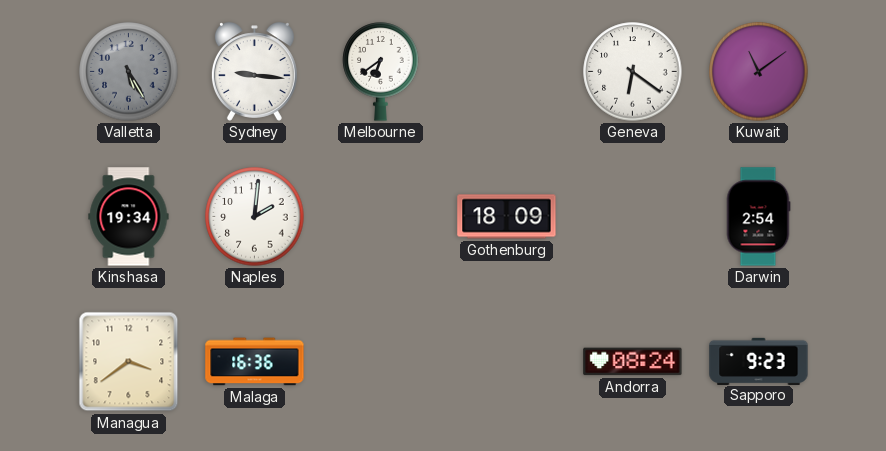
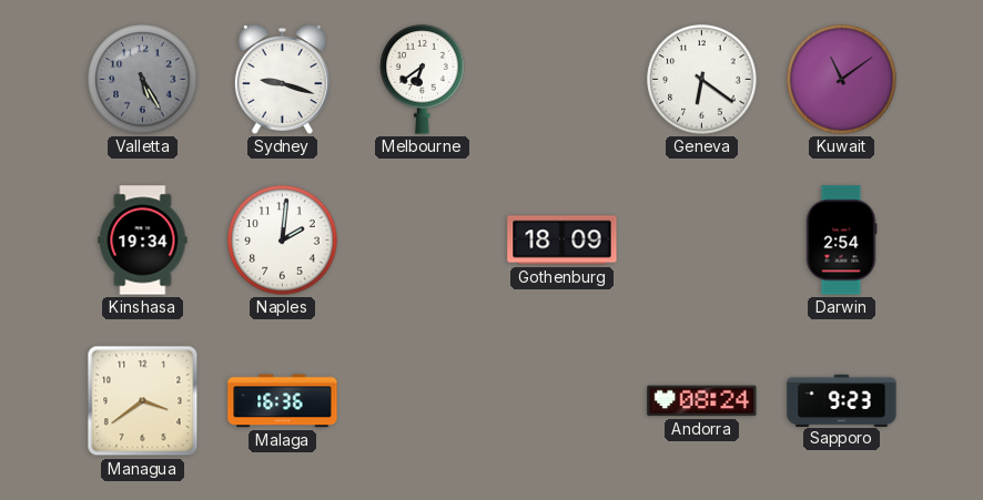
Sydney: 9:16 -> 9:18 (282, 80)
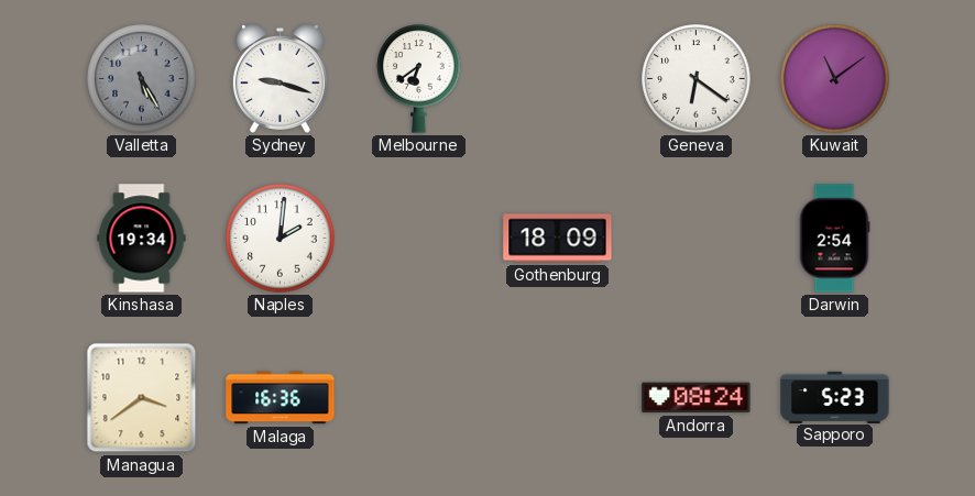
Sapporo: 9:23 -> 5:23 (835, 397)
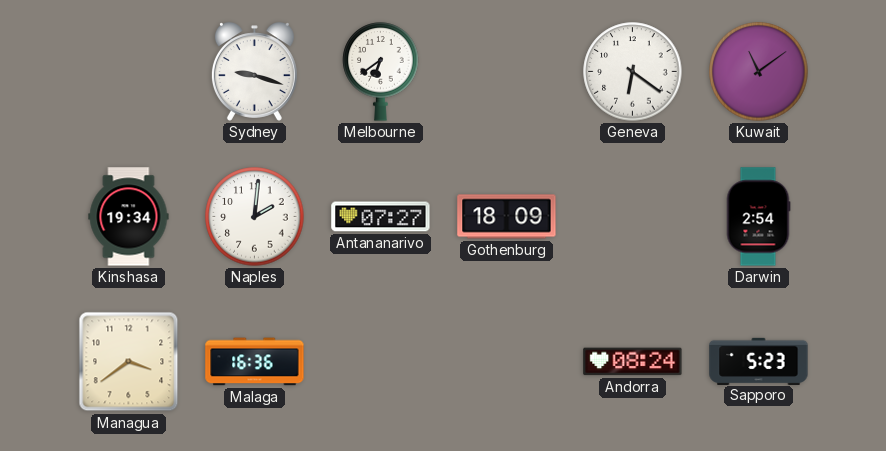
Valletta: 5:25 -> none (142, 79)
Antananarivo: none -> 07:27 (381, 217)
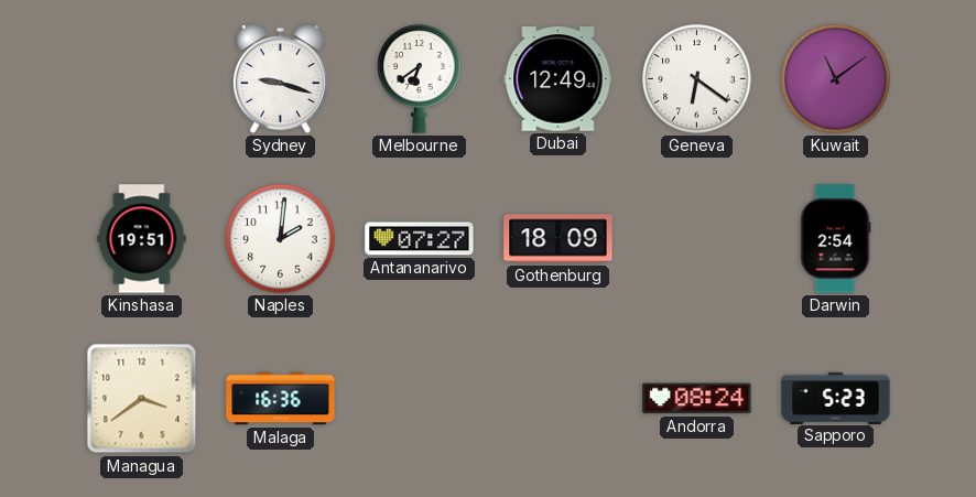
Dubai: none -> 12:49 (559, 79)
Kinshasa: 19:34 -> 19:51 (142, 239)
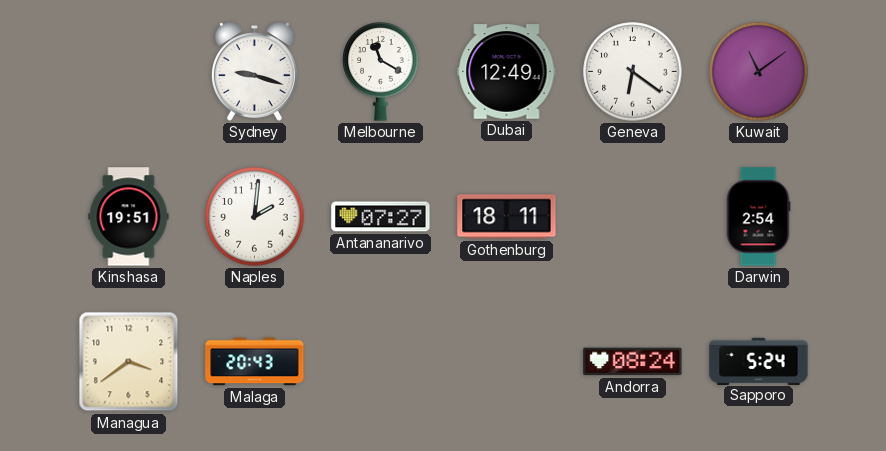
Melbourne: 6:39 -> 11:20 (381, 72)
Gothenburg: 18:09 -> 18:11 (507, 217)
Malaga: 16:36 -> 20:43 (255, 362)
Sapporo: 5:23 -> 5:24 (759, 361)
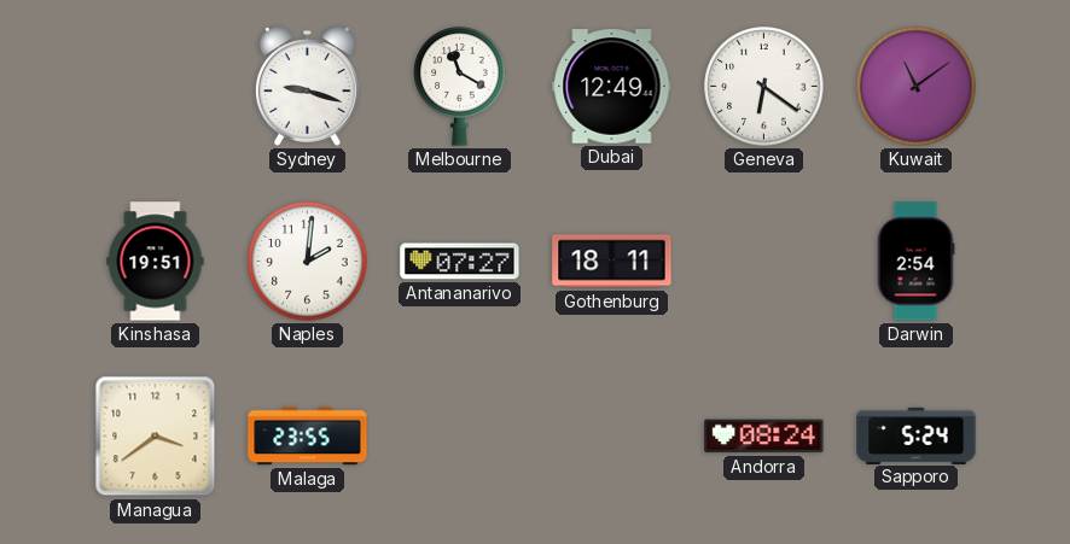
Malaga: 20:43 -> 23:55 (308, 437)
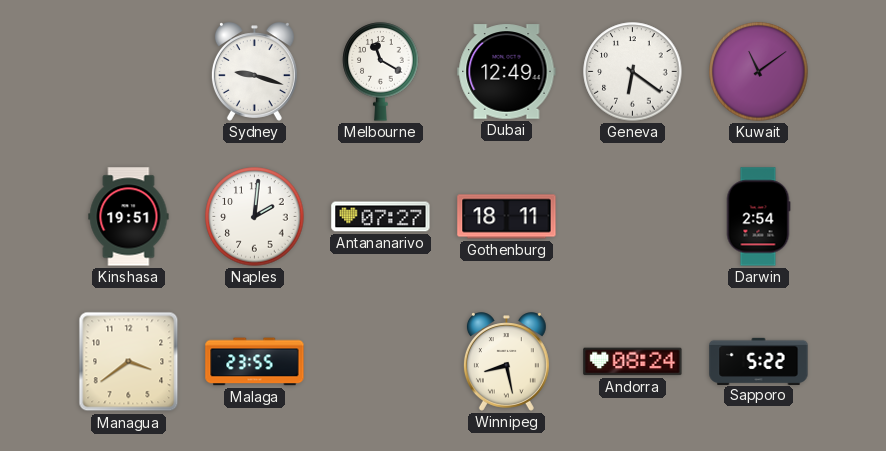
Winnipeg: none -> 8:28 (506, 362)
Sapporo: 5:24 -> 5:22 (759, 361)
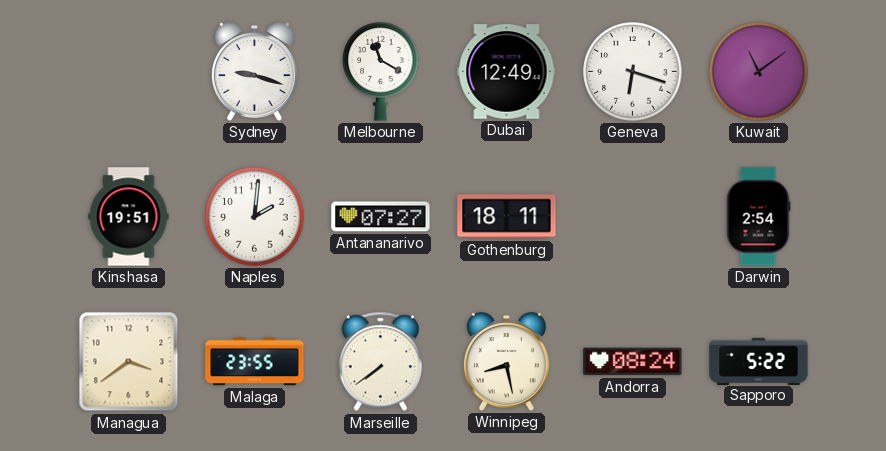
Geneva: 6:21 -> 6:18 (633, 72)
Marseille: none -> 7:39 (380, 362)
